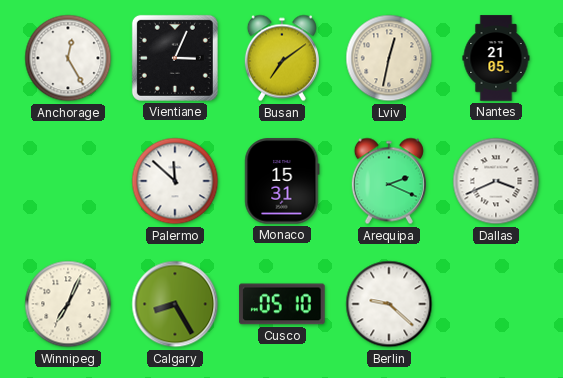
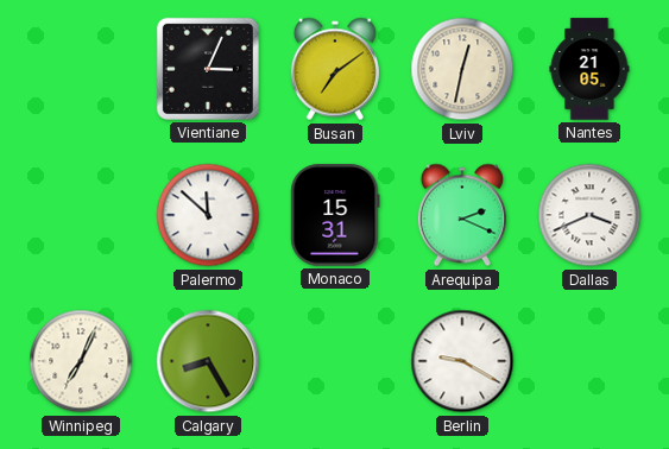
Anchorage: 12:25 -> none (68, 58)
Cusco: 05:10 -> none (282, 304)
Berlin: 9:22 -> 9:20 (462, 361)
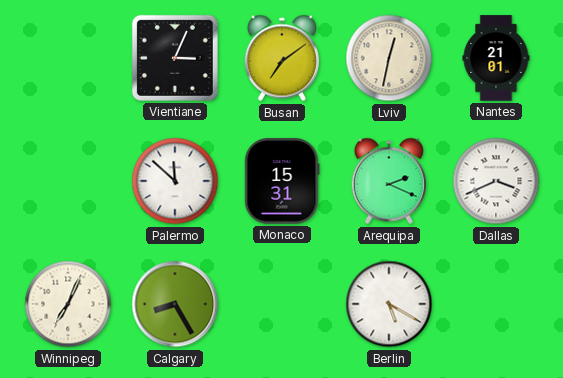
Nantes: 21:05 -> 21:01 (496, 58)
Berlin: 9:20 -> 5:20 (389, 304)
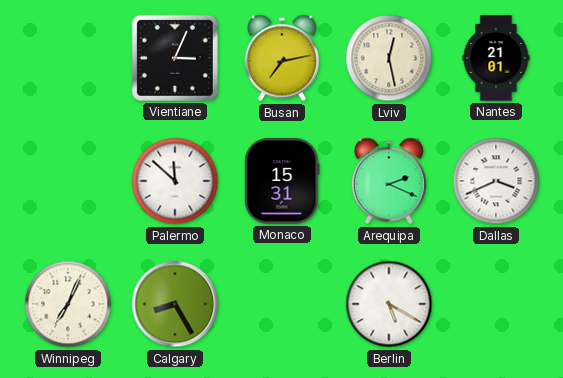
Busan: 7:09 -> 7:13 (282, 58)
Lviv: 12:32 -> 12:28 (389, 58)
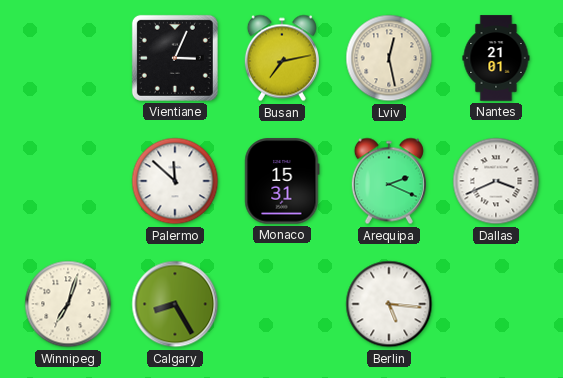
Winnipeg: 7:04 -> 7:03 (68, 304)
Berlin: 5:20 -> 5:16 (389, 304)
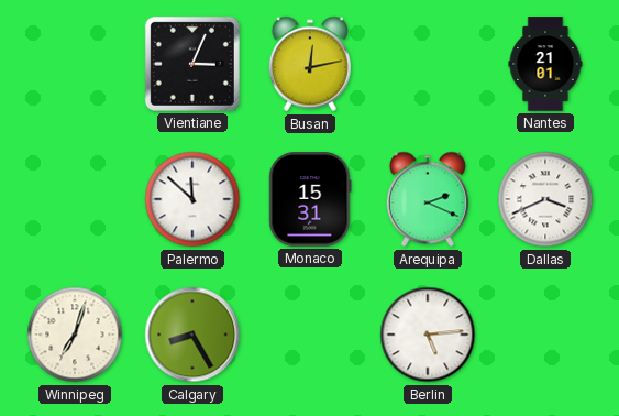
Busan: 7:13 -> 12:13 (310, 64)
Lviv: 12:28 -> none (389, 58)
Berlin: 5:16 -> 5:14 (428, 335)
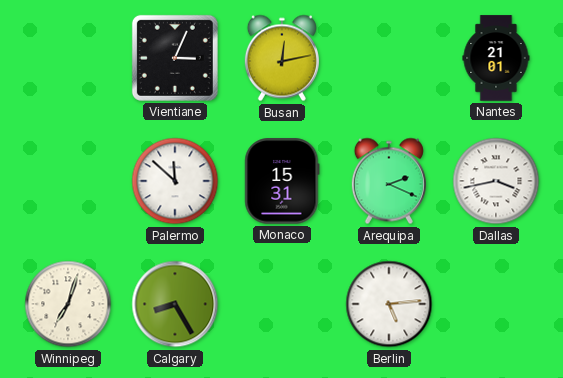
Dallas: 3:41 -> 3:43 (496, 181)
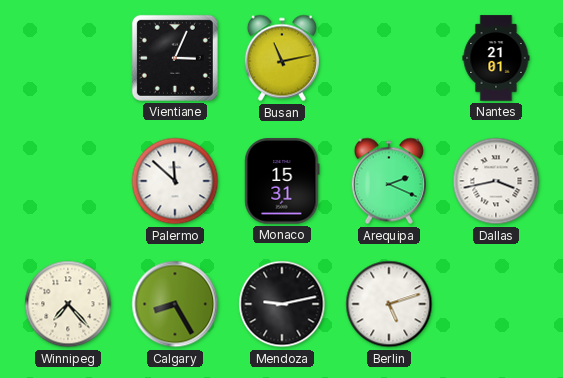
Busan: 12:13 -> 11:13 (282, 58)
Winnipeg: 7:03 -> 7:23 (68, 304)
Mendoza: none -> 9:13 (282, 304)
Berlin: 5:14 -> 5:12 (389, 304)
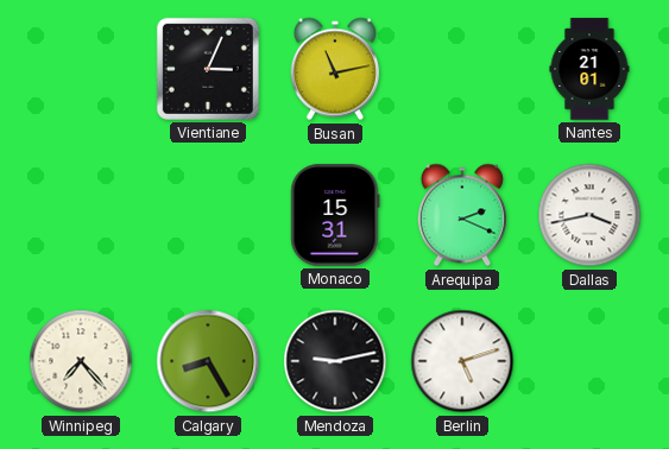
Palermo: 11:52 -> none (175, 181)
